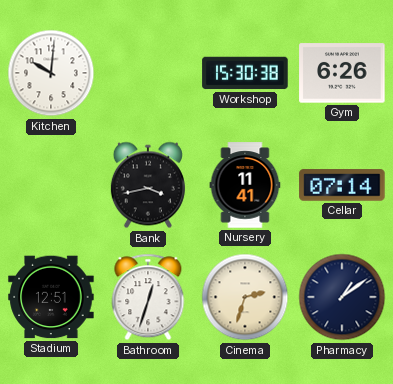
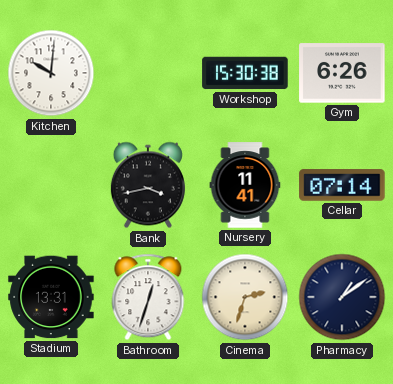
Stadium: 12:51 -> 13:31 (51, 297)
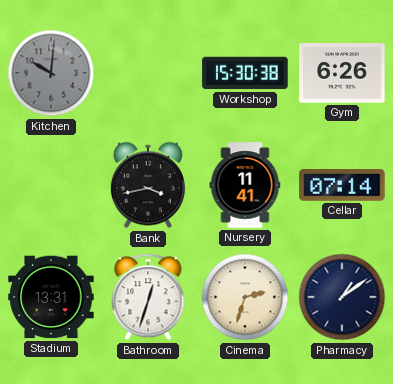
Kitchen dial: white -> grey (51, 73)
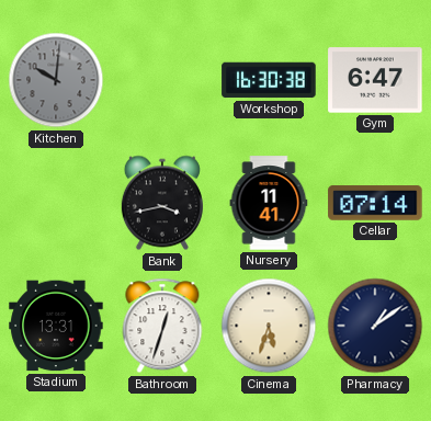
Workshop: 15:30 -> 16:30 (269, 80)
Gym: 6:26 -> 6:47 (375, 80)
Cinema: 2:33 -> 5:33 (269, 326)
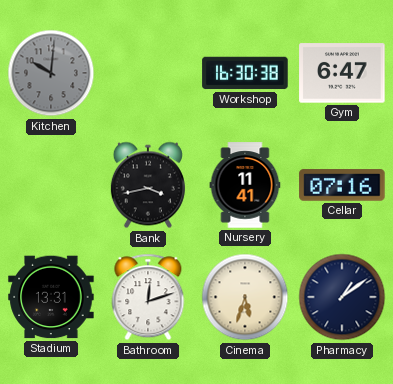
Cellar: 07:14 -> 07:16 (342, 185)
Bathroom: 12:33 -> 12:12 (148, 297)
